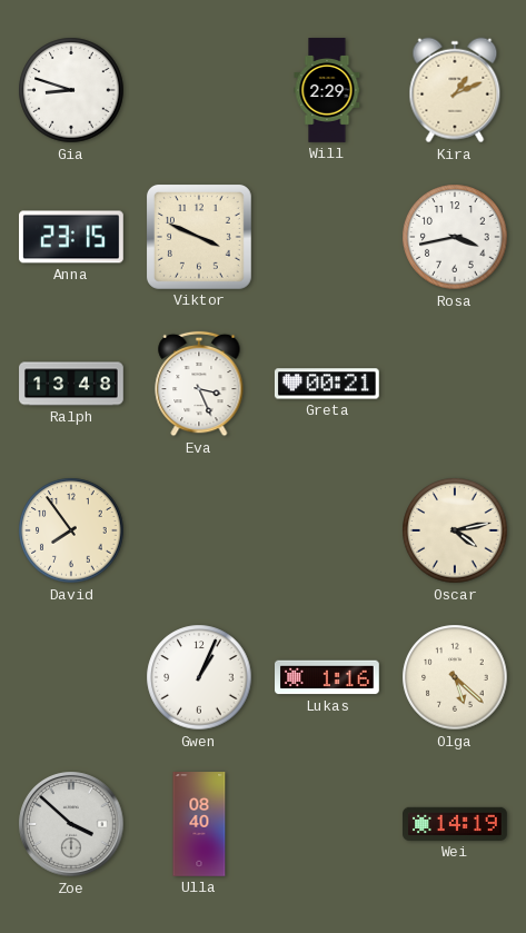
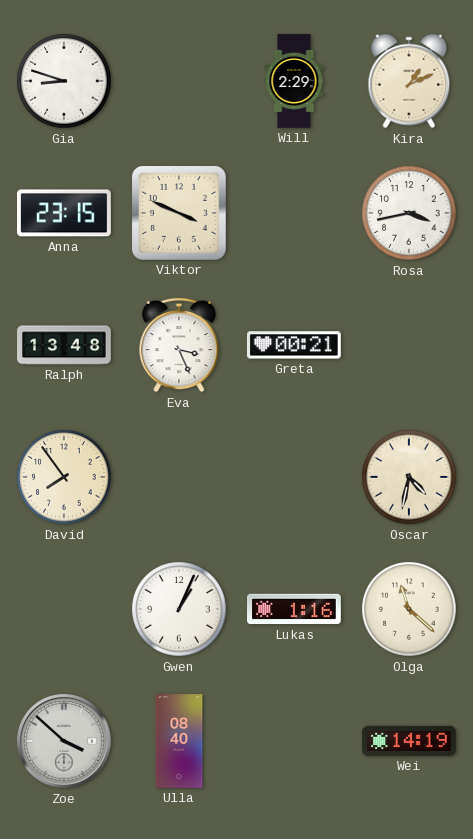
Oscar: 4:13 -> 4:32 (409, 477)
Olga: 5:22 -> 11:22 (409, 609)
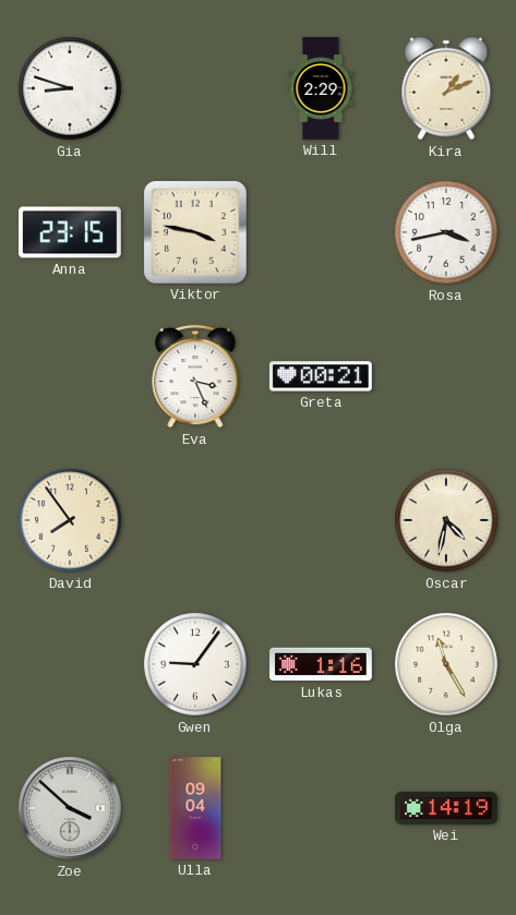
Viktor: 3:49 -> 3:47 (195, 232)
Ralph: 13:48 -> none (64, 345)
Gwen: 1:04 -> 9:06 (195, 664)
Olga: 11:22 -> 11:25 (446, 664)
Ulla: 08:40 -> 09:04 (195, 808)
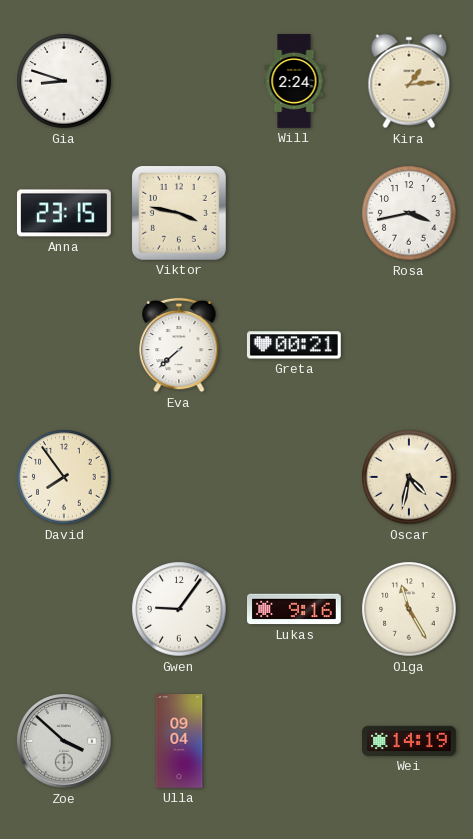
Will: 2:29 -> 2:24 (294, 81)
Kira: 1:11 -> 1:14 (409, 81)
Eva: 3:26 -> 7:38 (179, 345)
Lukas: 1:16 -> 9:16 (295, 609)
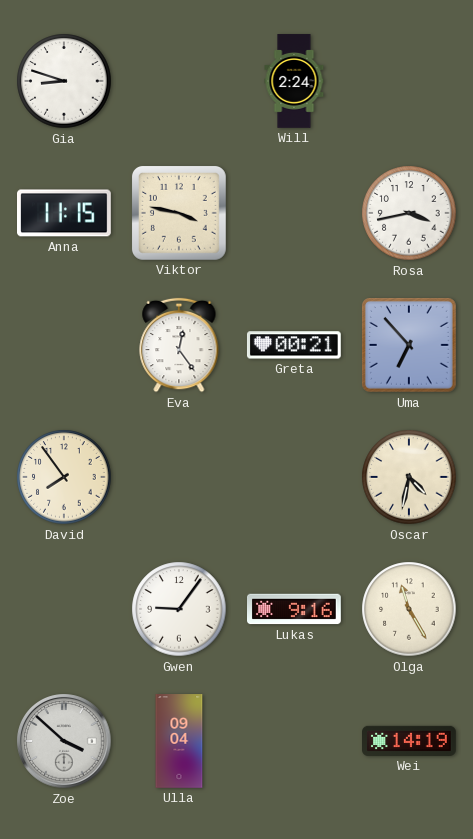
Kira: 1:14 -> none (409, 81)
Anna: 23:15 -> 11:15 (65, 213)
Eva: 7:38 -> 12:24 (179, 345)
Uma: none -> 6:53 (409, 345)
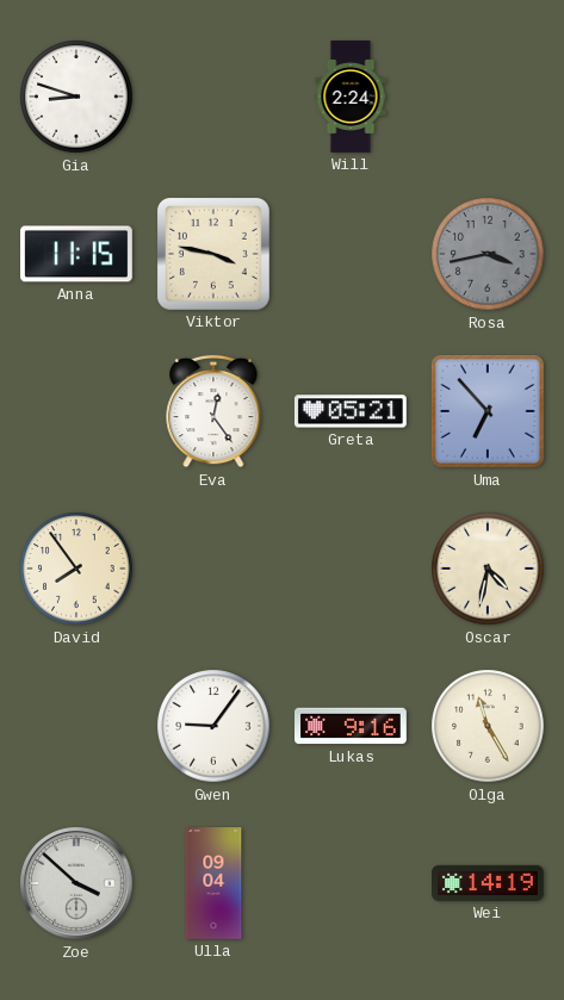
Rosa dial: white -> grey (488, 254)
Greta: 00:21 -> 05:21 (351, 411)
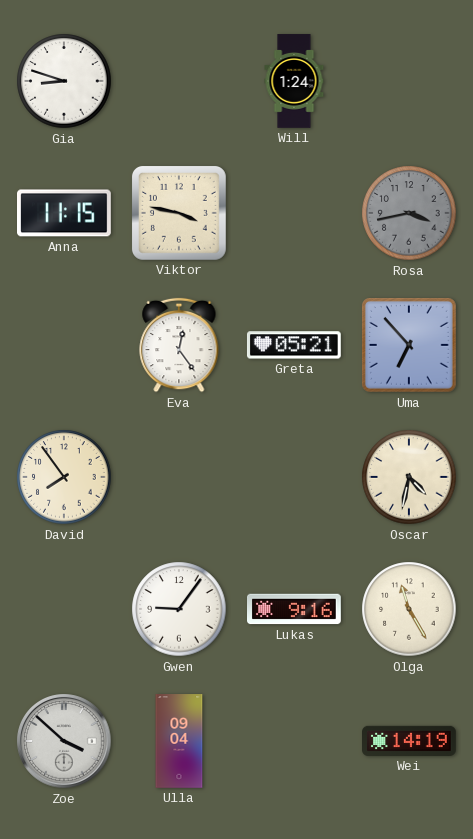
Will: 2:24 -> 1:24 (294, 81)
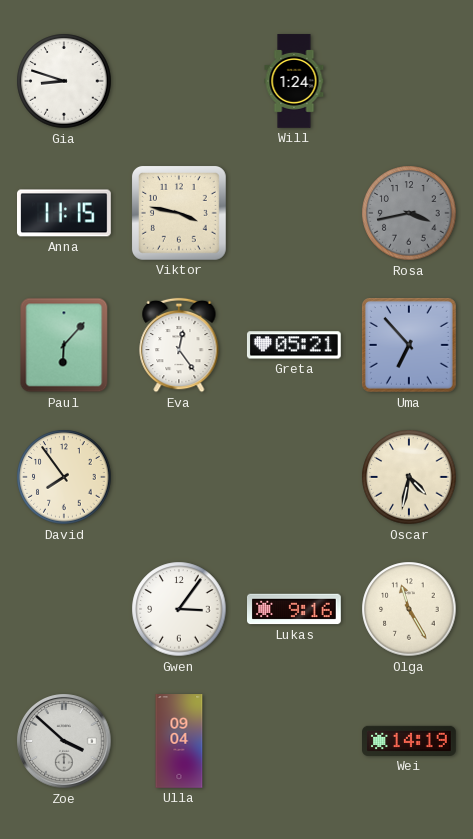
Paul: none -> 6:07 (64, 345)
Gwen: 9:06 -> 3:06 (179, 609)
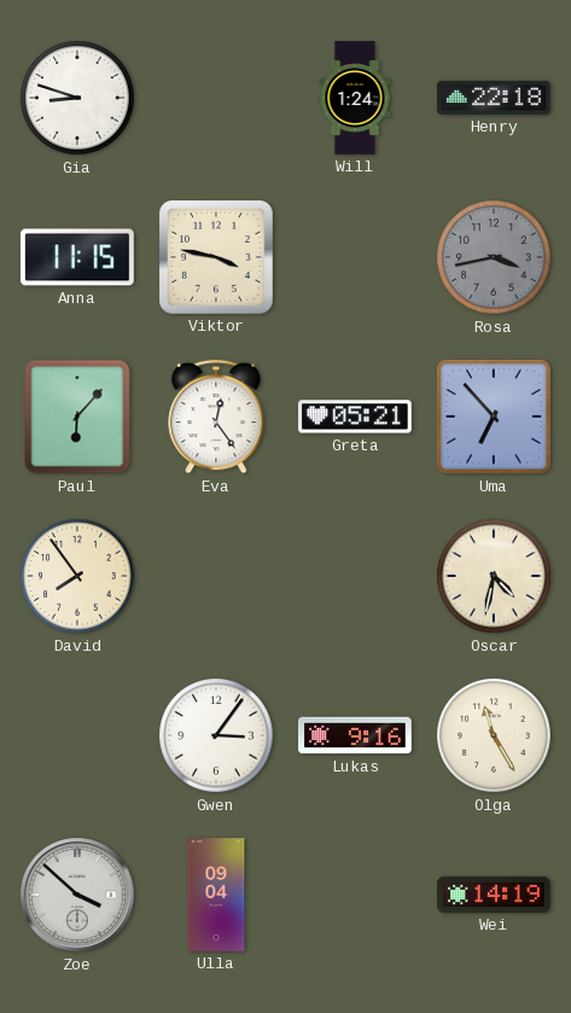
Henry: none -> 22:18 (494, 98)
